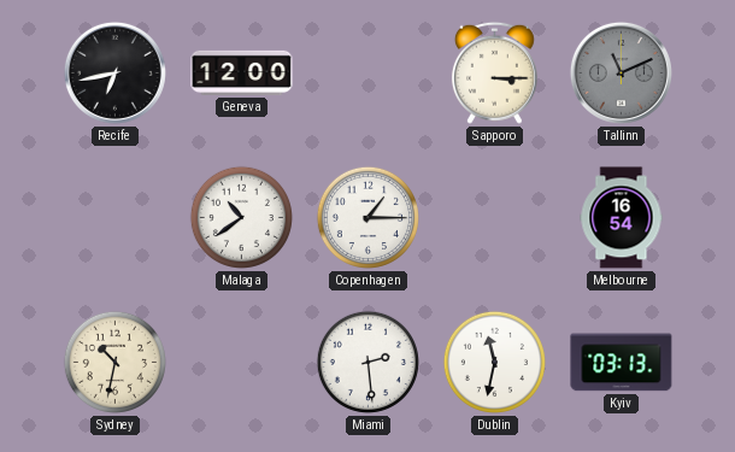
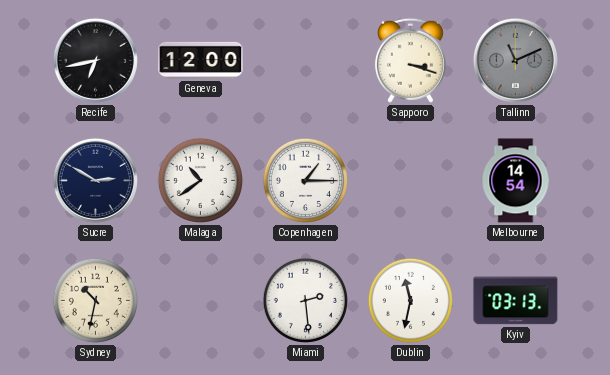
Sapporo: 3:15 -> 3:18 (410, 60)
Sucre: none -> 2:50 (95, 180)
Melbourne: 16:54 -> 14:54 (516, 181)
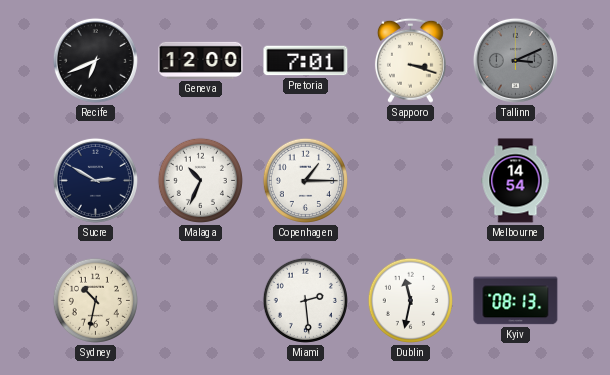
Recife: 6:43 -> 6:41 (95, 60)
Pretoria: none -> 7:01 (306, 61)
Tallinn: 11:11 -> 3:11 (515, 60)
Malaga: 10:39 -> 10:34 (200, 180)
Kyiv: 03:13 -> 08:13 (516, 301)
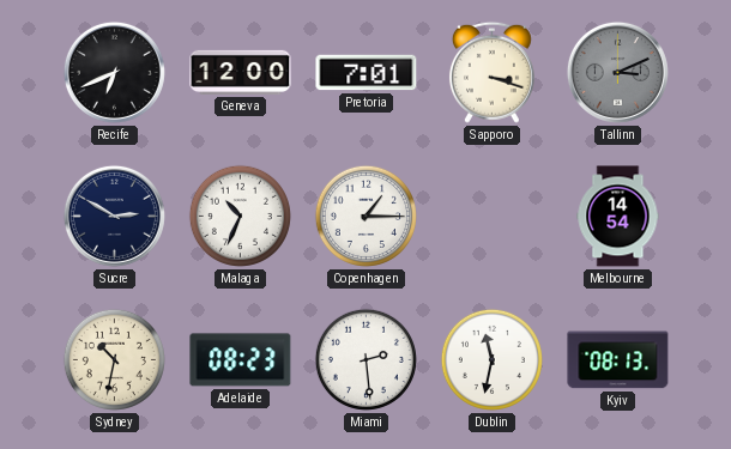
Adelaide: none -> 08:23 (241, 360)
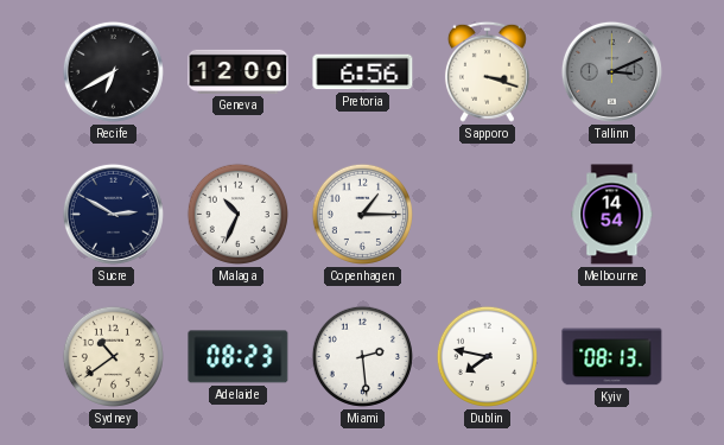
Recife: 6:41 -> 6:40 (113, 71)
Pretoria: 7:01 -> 6:56 (363, 72)
Sydney: 10:32 -> 10:39 (113, 356)
Dublin: 11:32 -> 7:47 (487, 356)
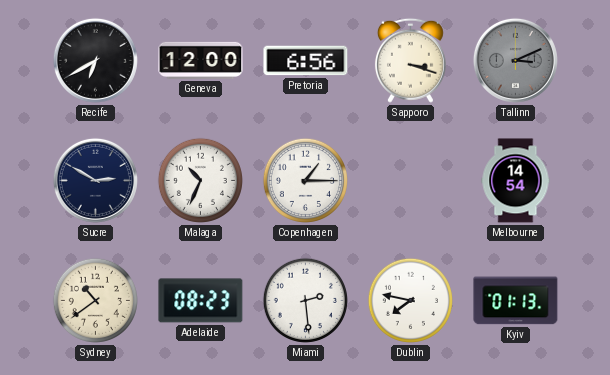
Kyiv: 08:13 -> 01:13 (516, 301)
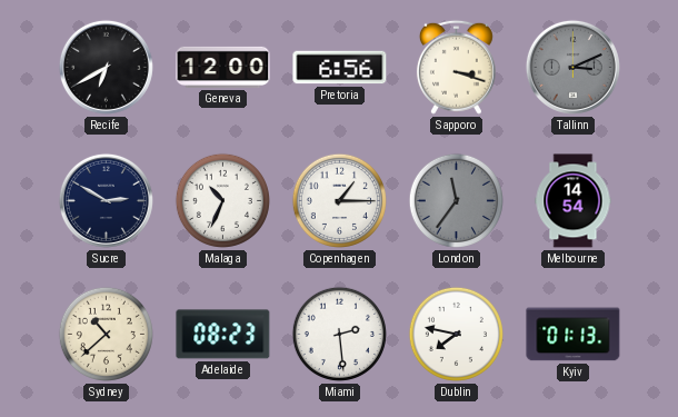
London: none -> 11:36 (456, 200)
Sydney: 10:39 -> 10:38 (106, 334)
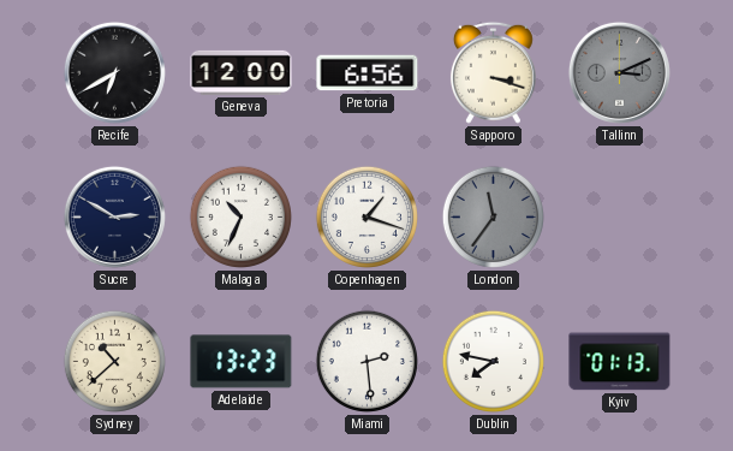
Copenhagen: 1:15 -> 1:18 (366, 216)
Melbourne: 14:54 -> none (574, 201)
Adelaide: 08:23 -> 13:23 (242, 362)
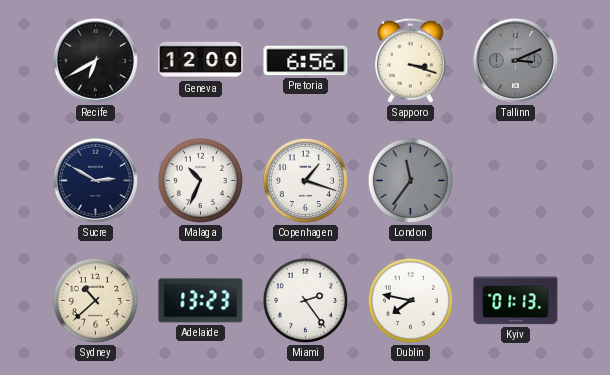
Miami: 2:29 -> 2:24 (305, 300)
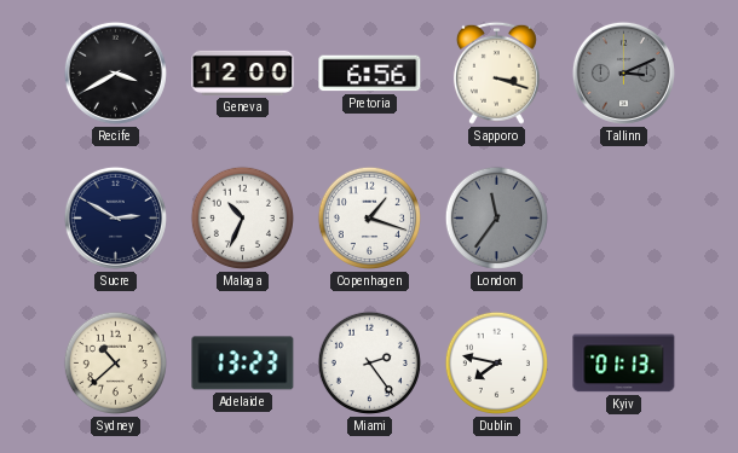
Recife: 6:40 -> 3:40 (115, 72)
